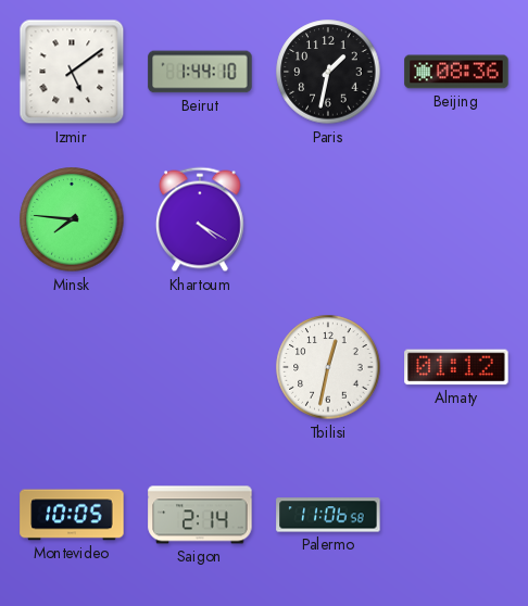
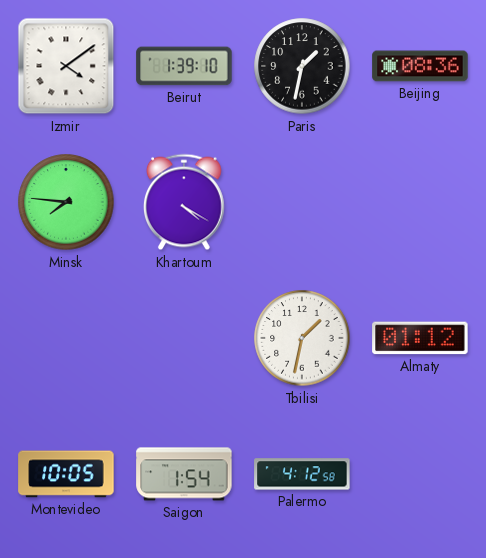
Izmir: 5:09 -> 4:09 (66, 66)
Beirut: 1:44 -> 1:39 (184, 66)
Tbilisi: 12:32 -> 1:32 (302, 338)
Saigon: 2:14 -> 1:54 (184, 474)
Palermo: 11:06 -> 4:12 (302, 474)
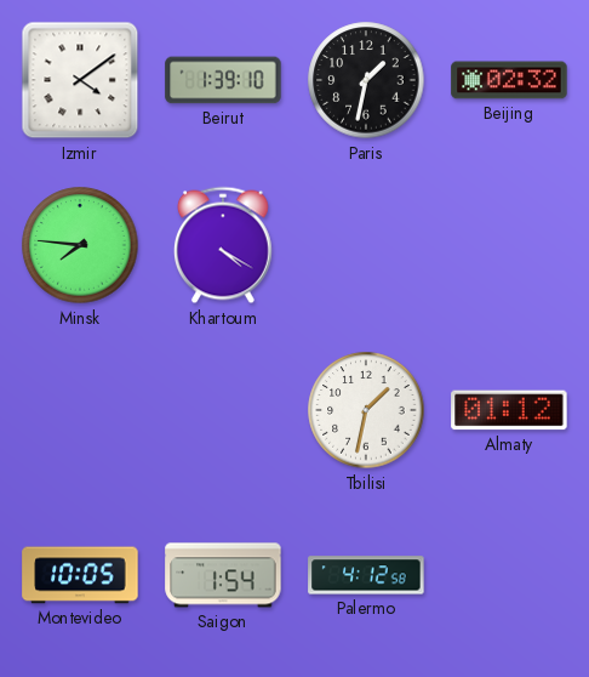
Beijing: 08:36 -> 02:32 (509, 80)
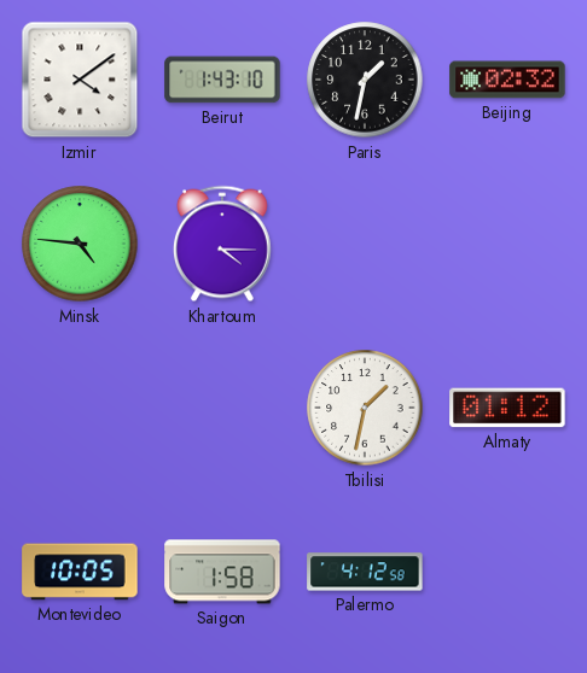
Beirut: 1:39 -> 1:43 (222, 80)
Minsk: 7:46 -> 4:46 (80, 244)
Khartoum: 4:20 -> 4:15 (222, 244)
Saigon: 1:54 -> 1:58 (222, 572)
